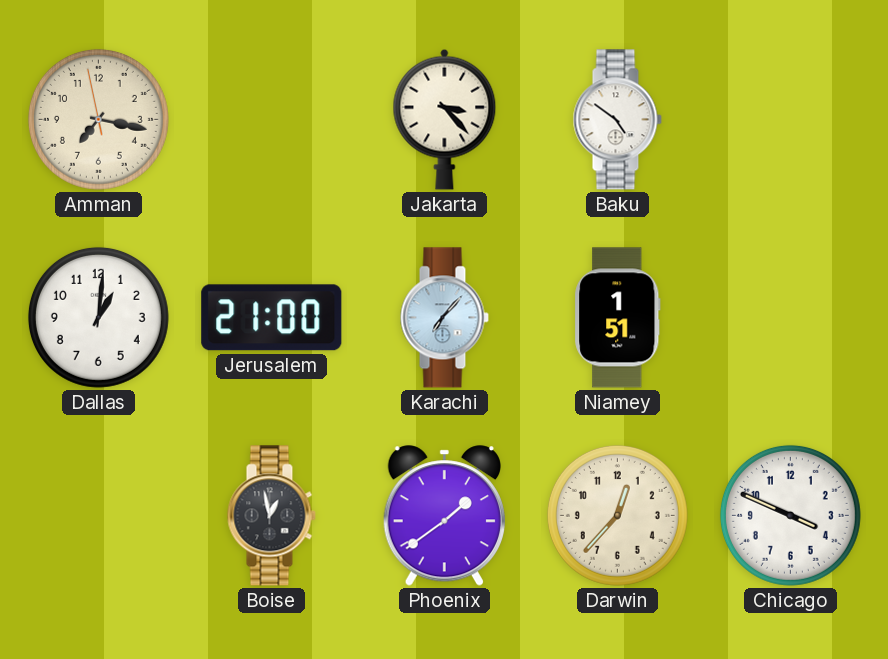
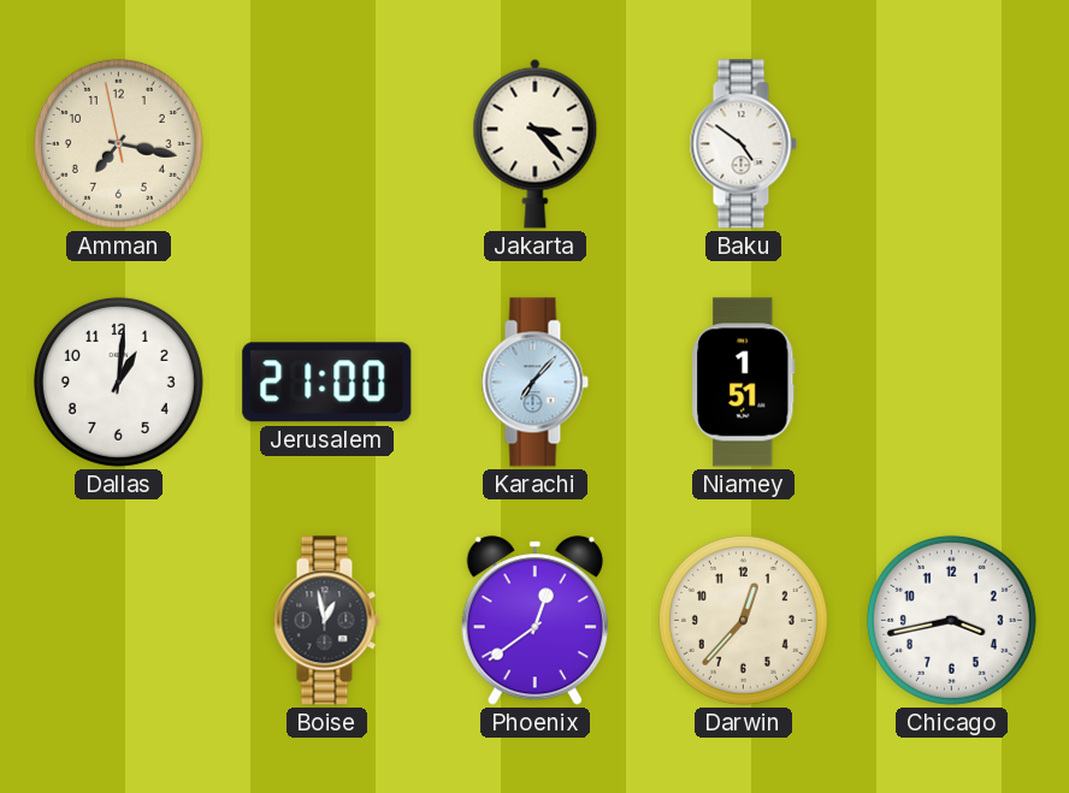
Phoenix: 1:39 -> 12:39 (534, 621)
Chicago: 3:49 -> 3:43 (951, 620)
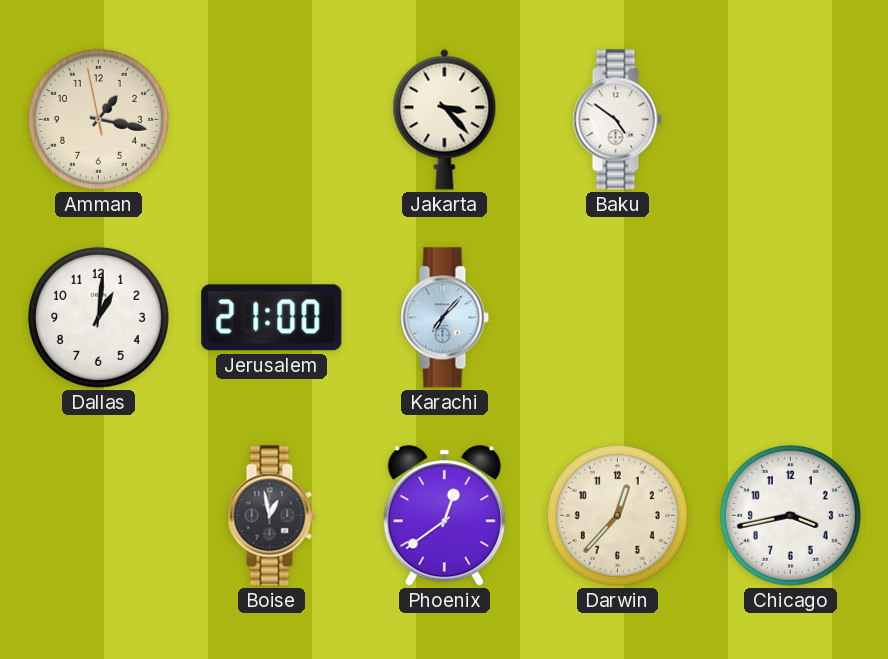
Amman: 7:16 -> 1:16 (98, 119)
Niamey: 1:51 -> none (744, 383)
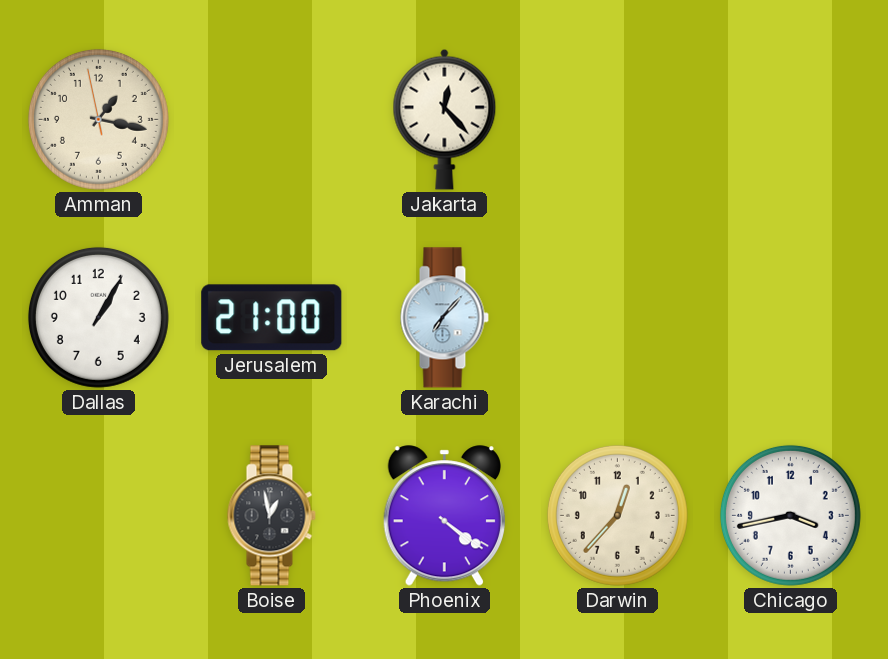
Jakarta: 3:23 -> 12:23 (445, 119)
Baku: 4:51 -> none (617, 120)
Dallas: 1:01 -> 1:05 (98, 317)
Phoenix: 12:39 -> 4:21 (444, 516)
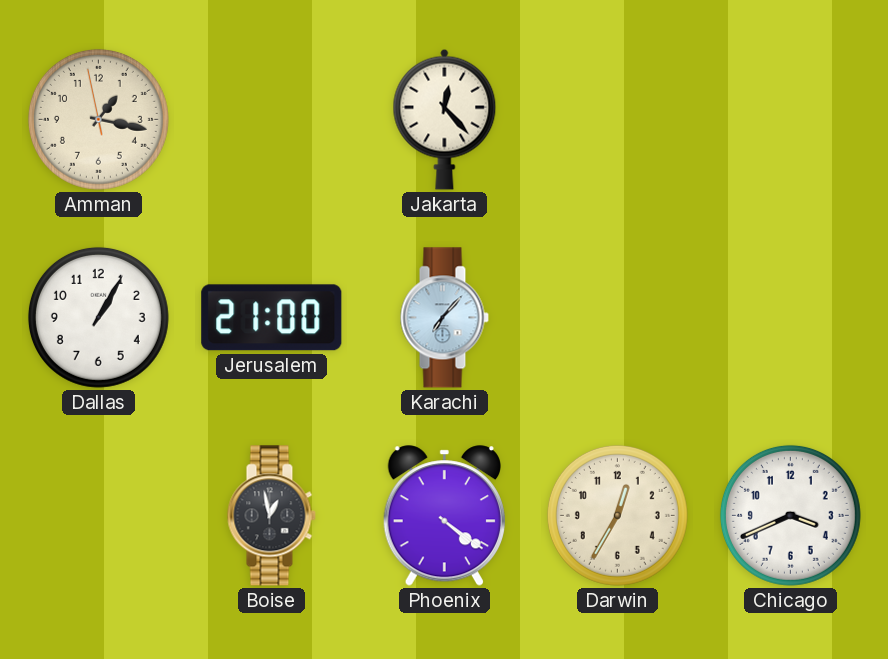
Darwin: 12:37 -> 12:35 (617, 515)
Chicago: 3:43 -> 3:41 (790, 515)
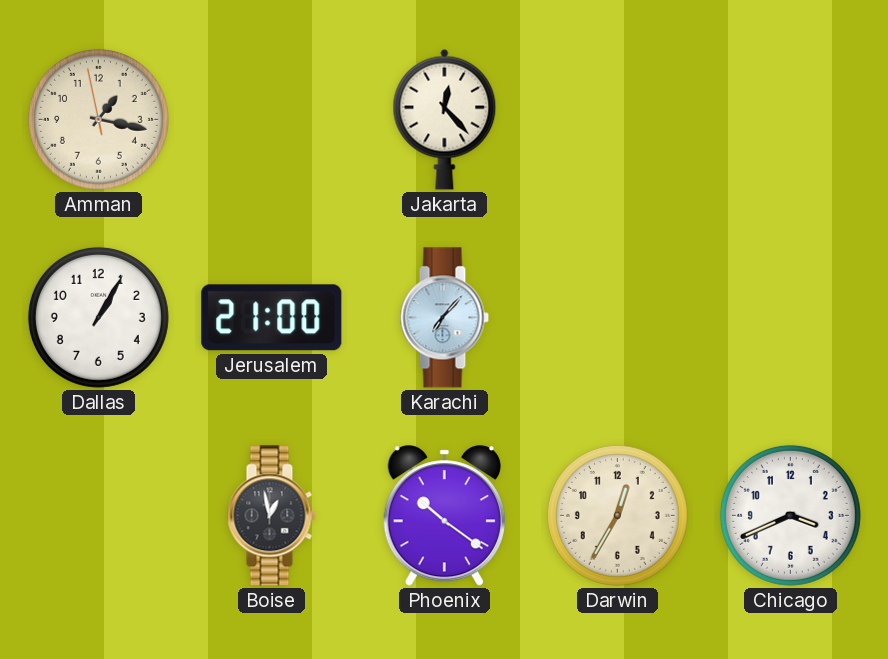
Phoenix: 4:21 -> 10:21 (444, 516)
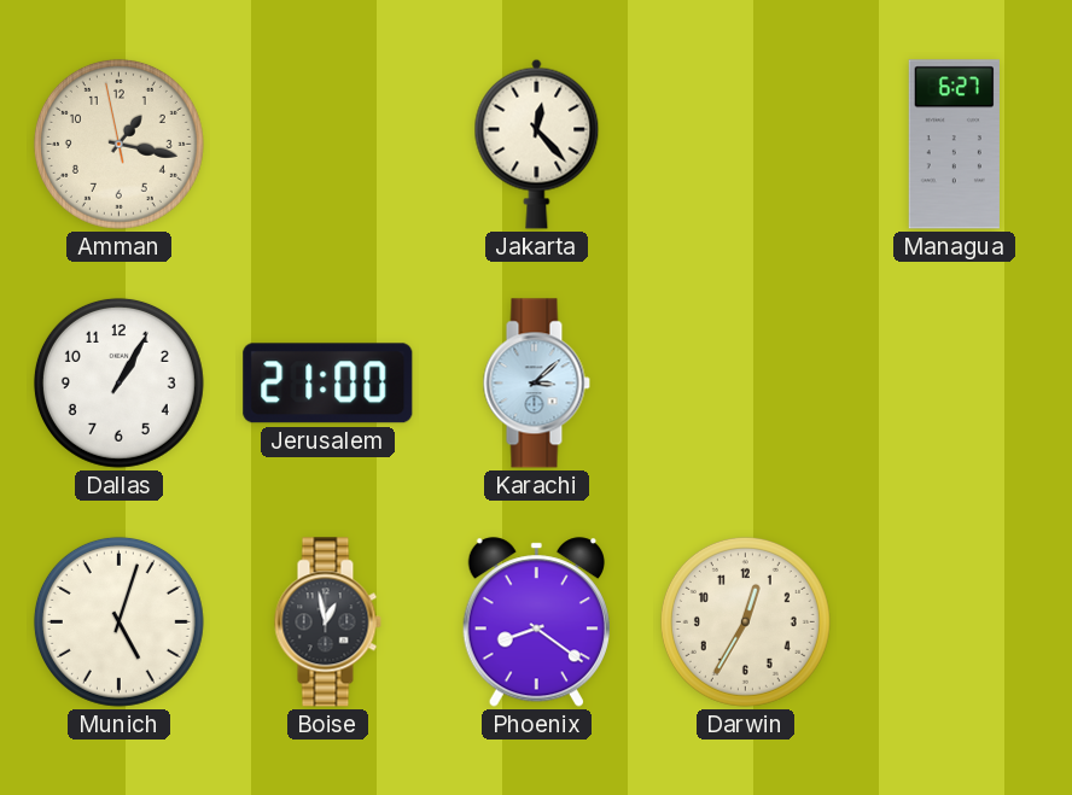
Managua: none -> 6:27 (954, 145)
Karachi: 7:07 -> 3:08 (536, 384)
Munich: none -> 5:03 (118, 621)
Phoenix: 10:21 -> 8:21 (536, 622)
Chicago: 3:41 -> none (790, 515)
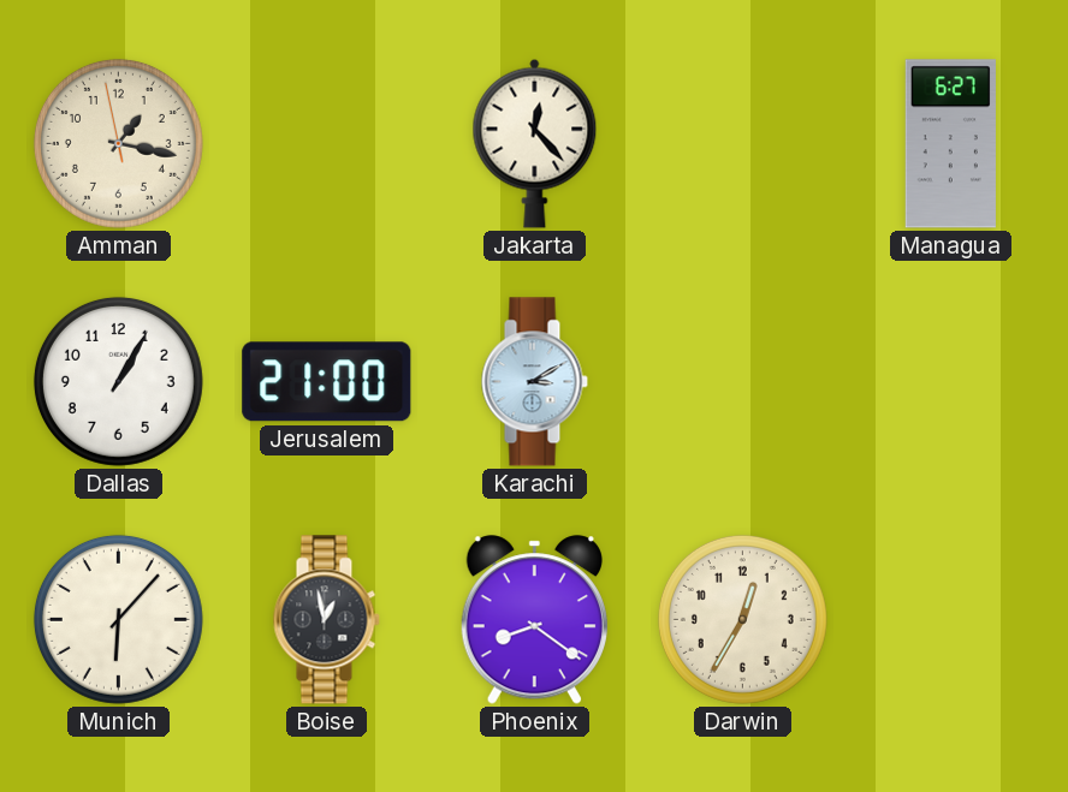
Karachi: 3:08 -> 3:10 (534, 382)
Munich: 5:03 -> 6:07 (118, 619)
